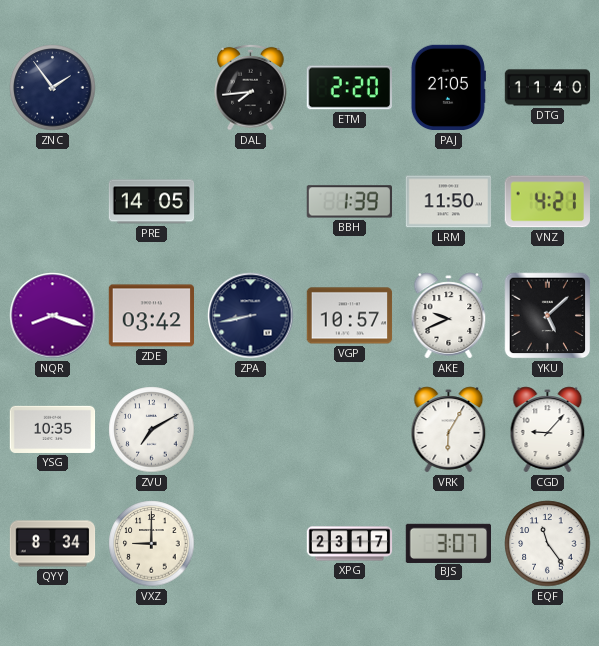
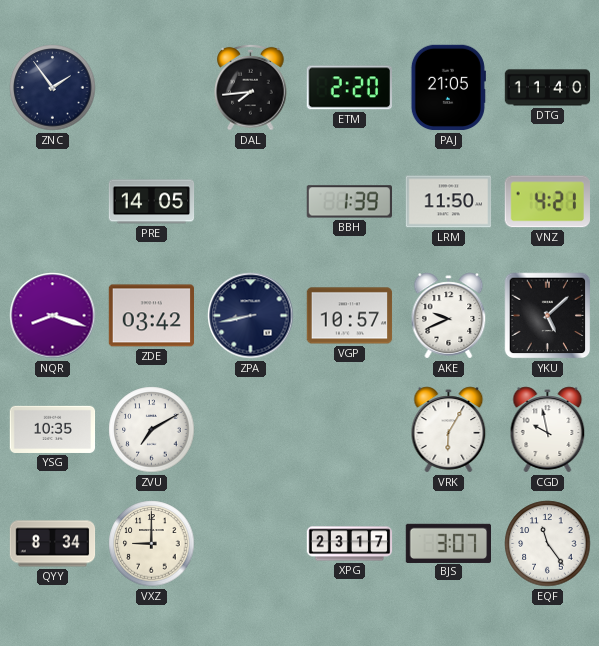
CGD: 9:07 -> 9:58 (548, 430)
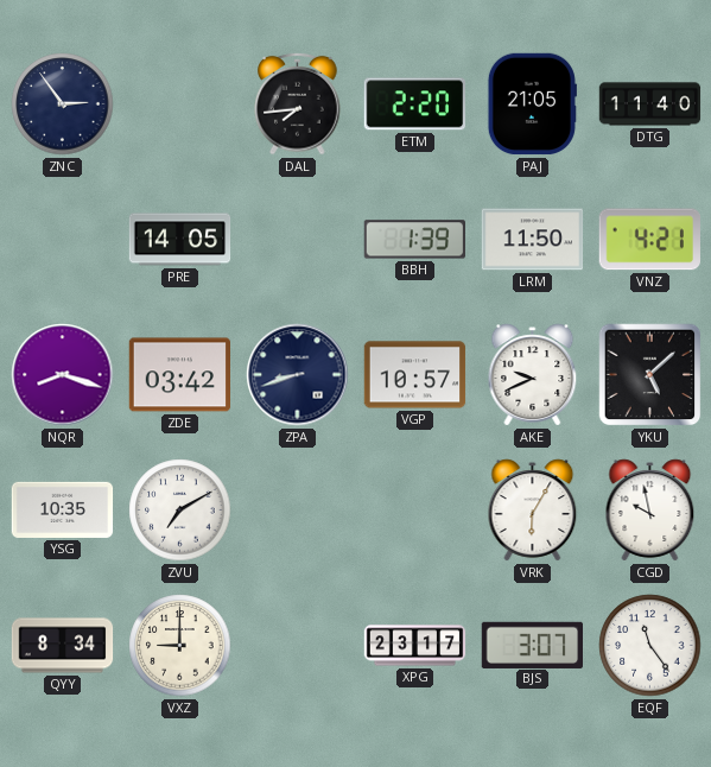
ZNC: 1:54 -> 2:54 (63, 104)
ZPA: 8:43 -> 8:42 (298, 375)
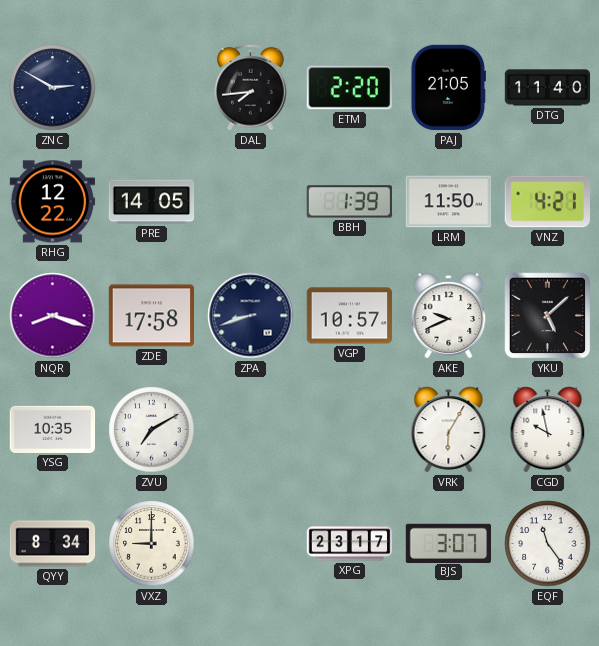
ZNC: 2:54 -> 2:50 (53, 88)
RHG: none -> 12:22 (53, 202)
ZDE: 03:42 -> 17:58 (151, 316)
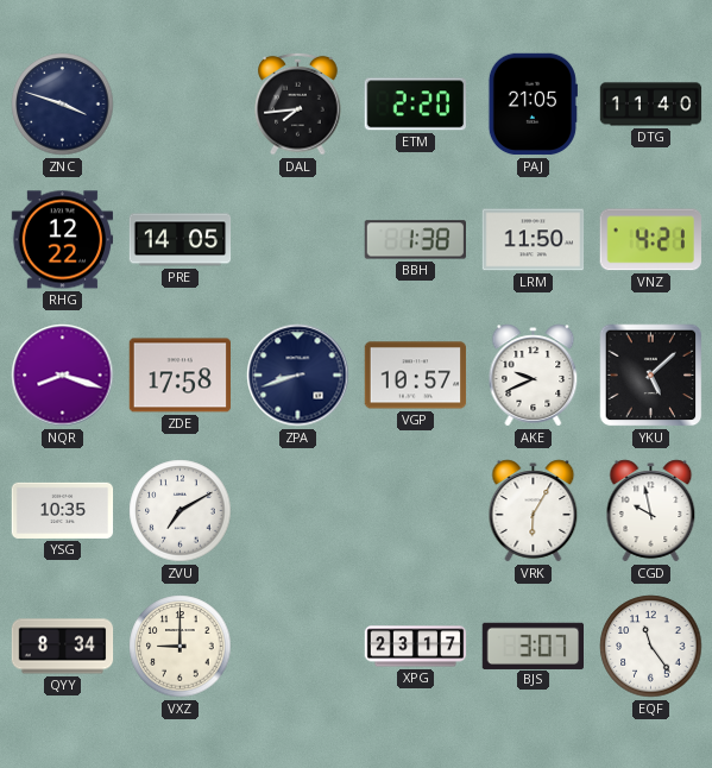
ZNC: 2:50 -> 3:48 (63, 105)
BBH: 1:39 -> 1:38 (415, 240)
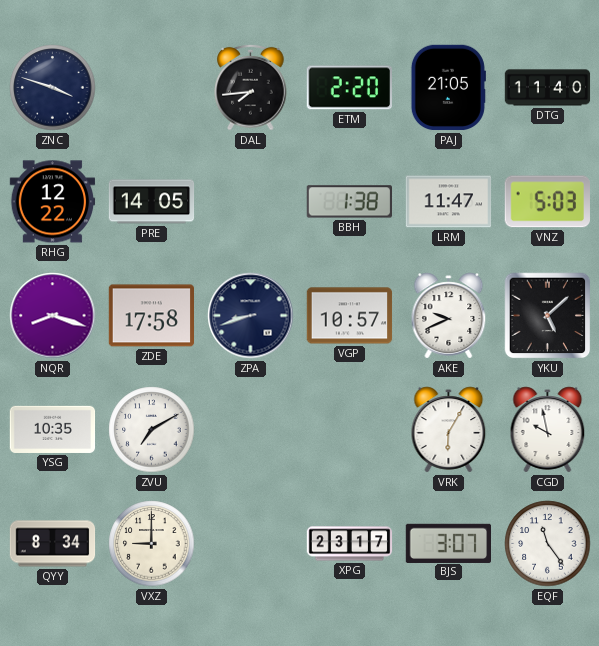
LRM: 11:50 -> 11:47 (449, 202)
VNZ: 4:21 -> 5:03 (547, 202)
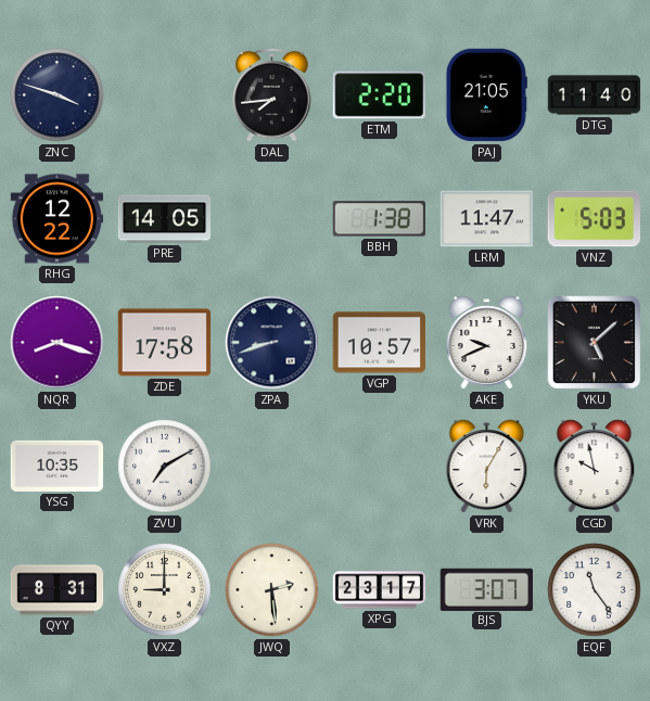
QYY: 8:34 -> 8:31 (58, 590)
JWQ: none -> 2:29 (272, 590)
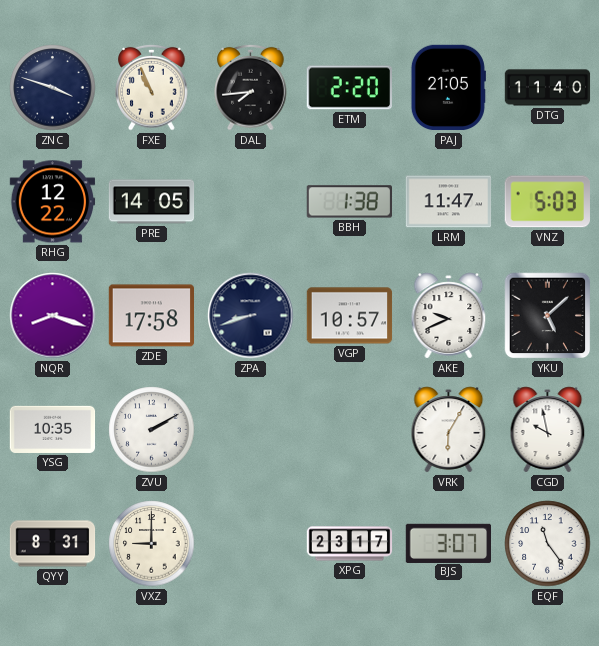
FXE: none -> 10:56 (152, 87)
ZVU: 7:10 -> 2:10 (152, 430)
JWQ: 2:29 -> none (272, 590)
